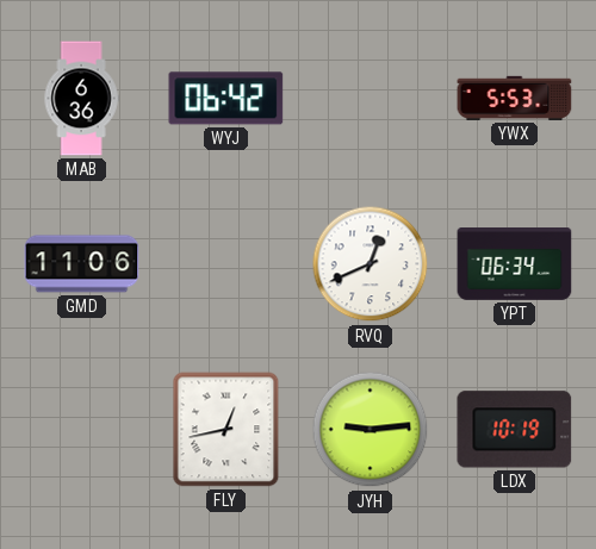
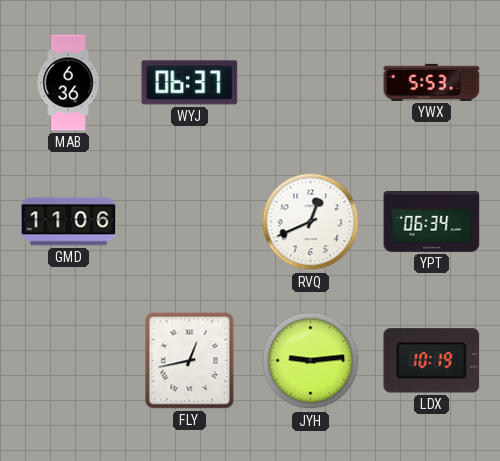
WYJ: 06:42 -> 06:37 (190, 83)
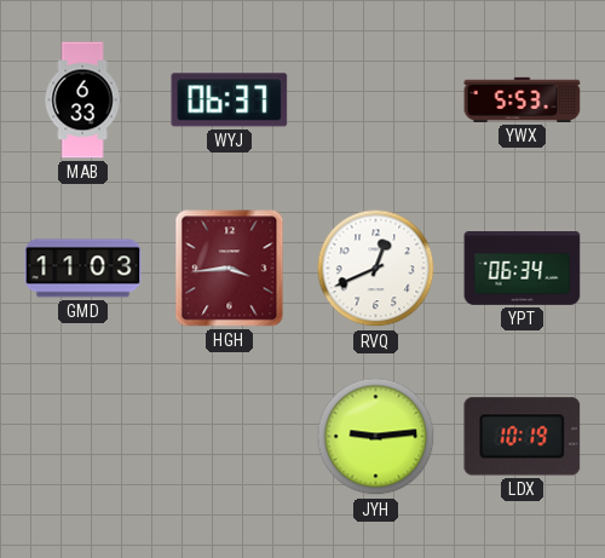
MAB: 6:36 -> 6:33 (82, 100)
GMD: 11:06 -> 11:03 (83, 269)
HGH: none -> 3:44 (230, 269)
FLY: 12:43 -> none (190, 361)
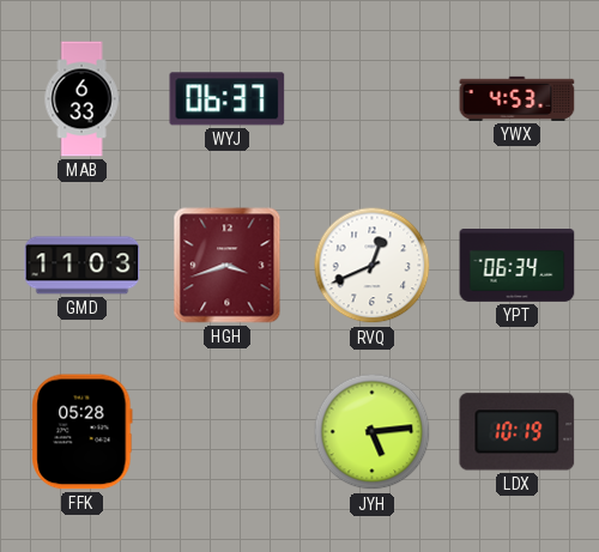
YWX: 5:53 -> 4:53 (518, 98)
HGH: 3:44 -> 3:42 (228, 266)
FFK: none -> 05:28 (83, 432)
JYH: 9:14 -> 5:14 (373, 432)
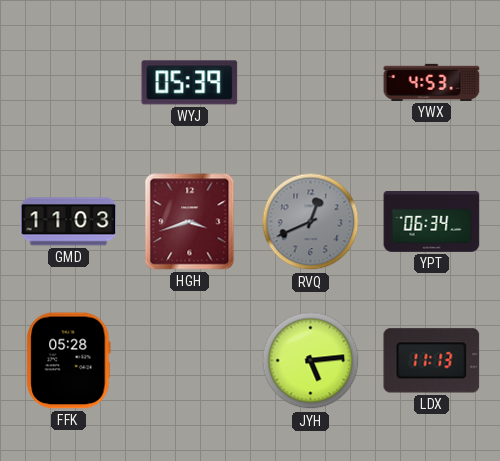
MAB: 6:33 -> none (81, 99)
WYJ: 06:37 -> 05:39 (190, 83)
RVQ dial: white -> grey (311, 222)
LDX: 10:19 -> 11:13 (432, 361)
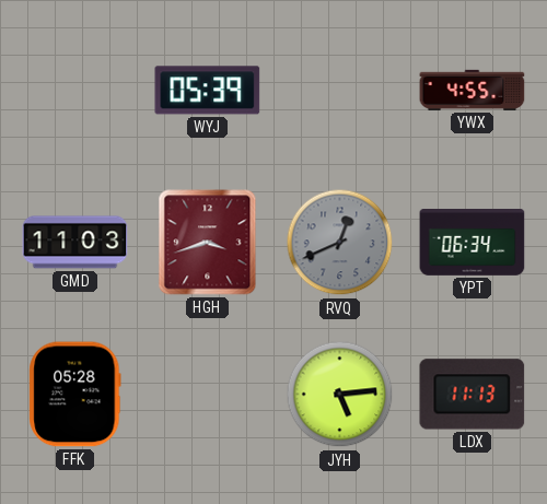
YWX: 4:53 -> 4:55 (473, 90)
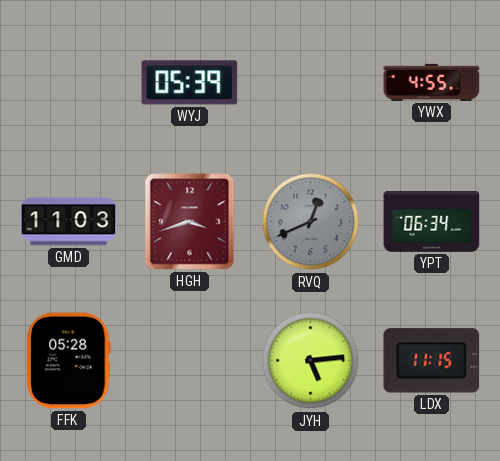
LDX: 11:13 -> 11:15 (432, 361)
